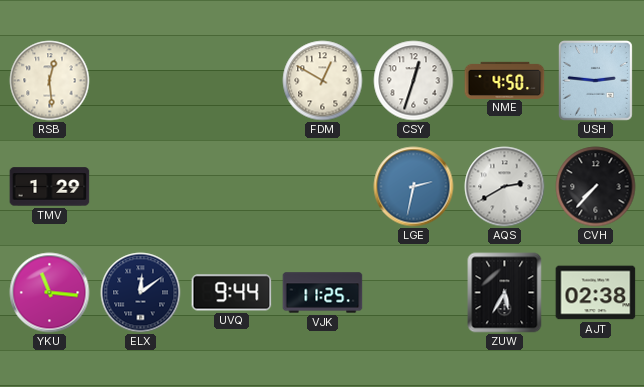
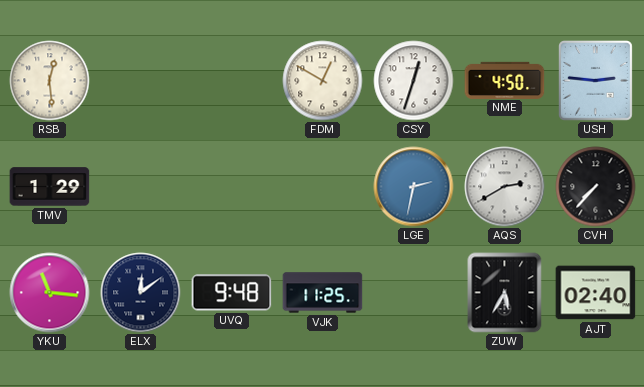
UVQ: 9:44 -> 9:48 (232, 293)
AJT: 02:38 -> 02:40 (596, 293)
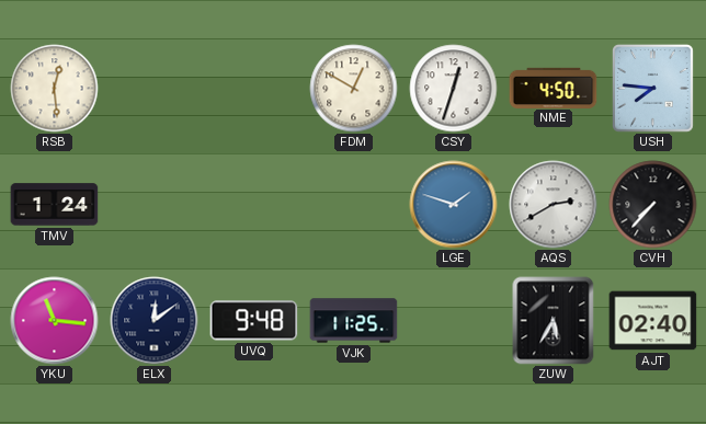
USH: 2:46 -> 7:46 (653, 89)
TMV: 1:29 -> 1:24 (55, 205)
LGE: 2:32 -> 1:48 (454, 205)
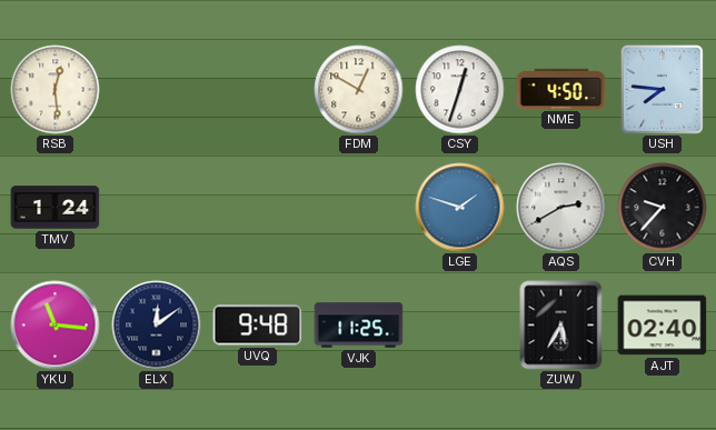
CVH: 7:37 -> 9:37 (663, 208)
